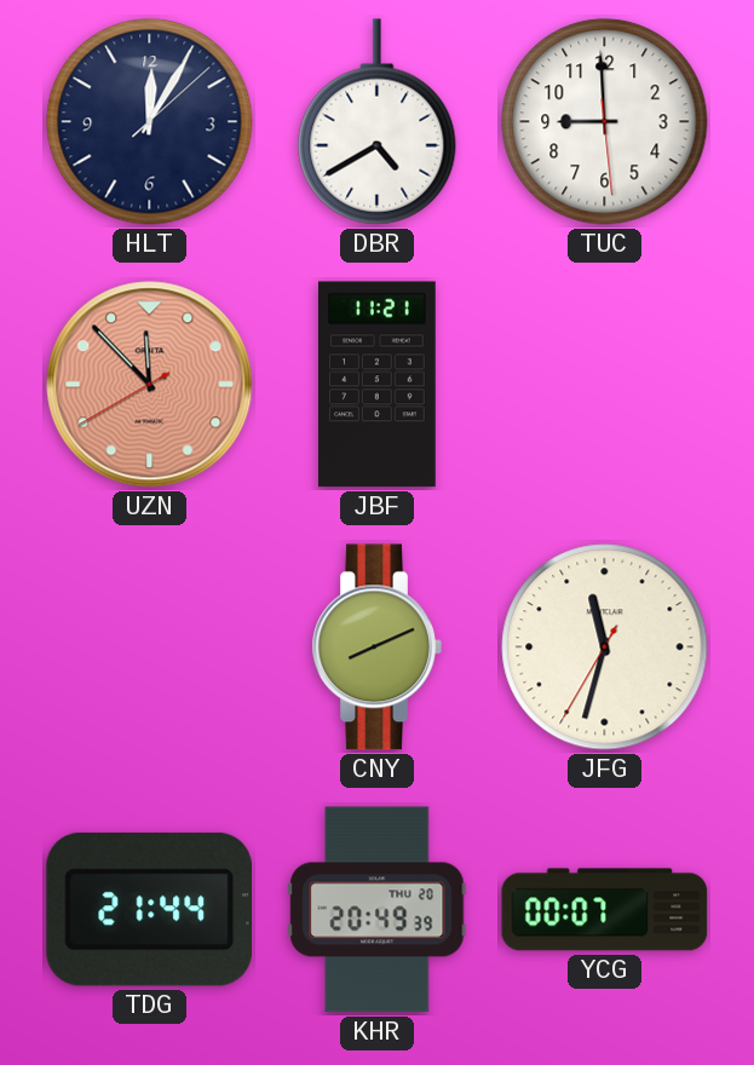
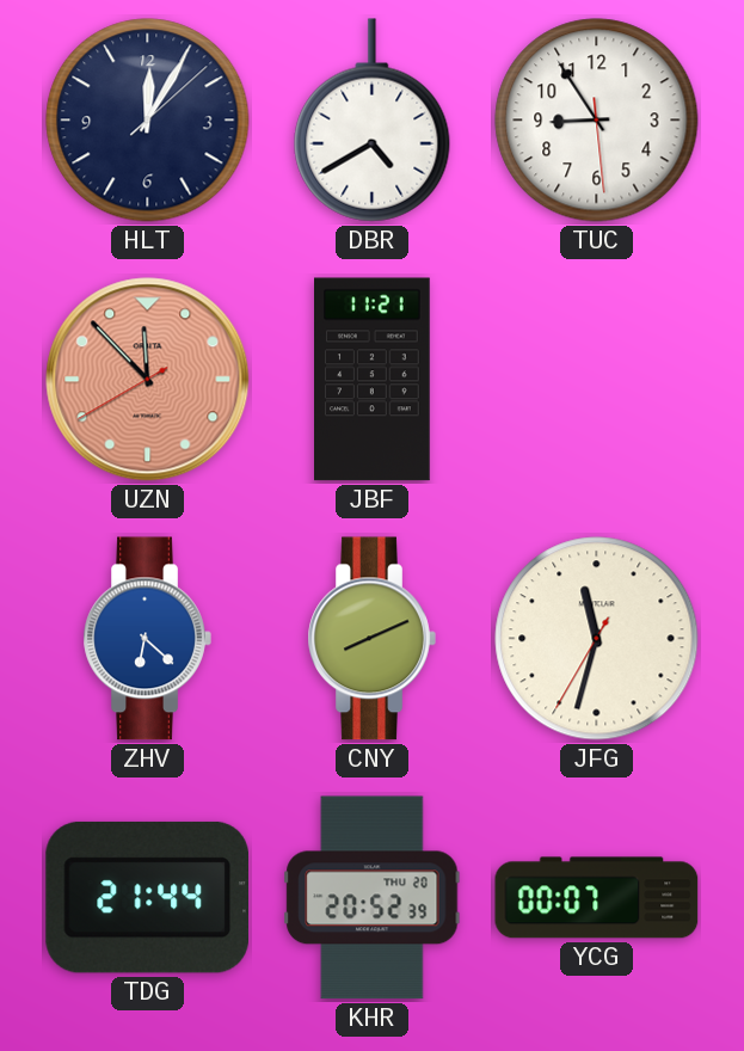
TUC: 8:59 -> 8:54 (597, 121)
ZHV: none -> 6:22 (147, 639)
KHR: 20:49 -> 20:52 (373, 898)
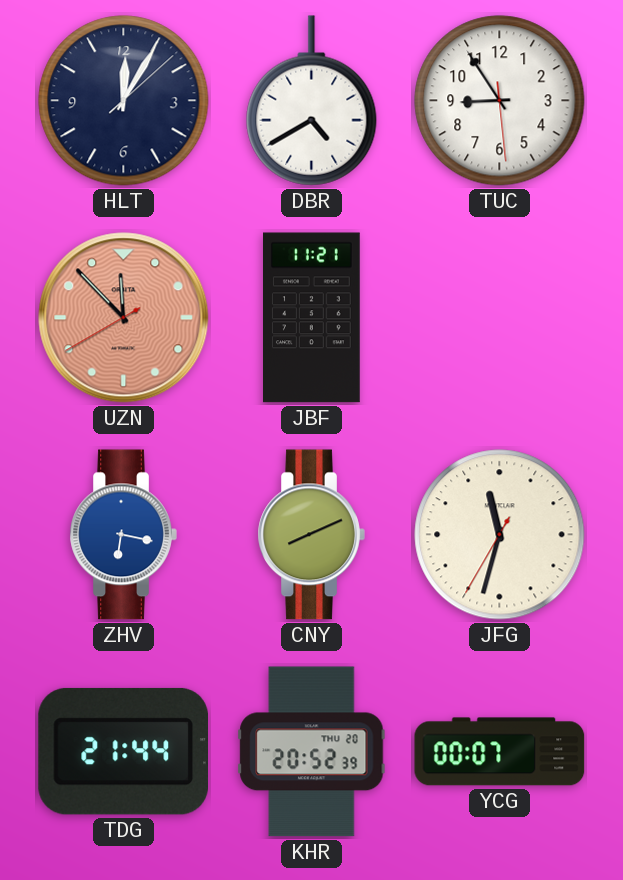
ZHV: 6:22 -> 6:17 (123, 535)
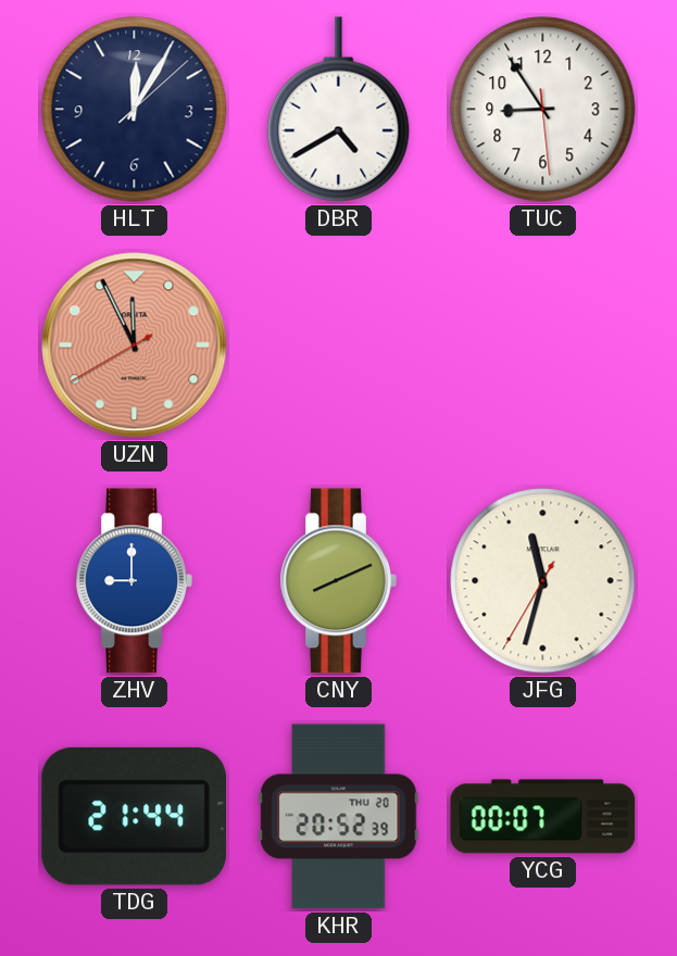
UZN: 11:52 -> 11:55 (135, 345)
JBF: 11:21 -> none (312, 318)
ZHV: 6:17 -> 9:00 (134, 581)
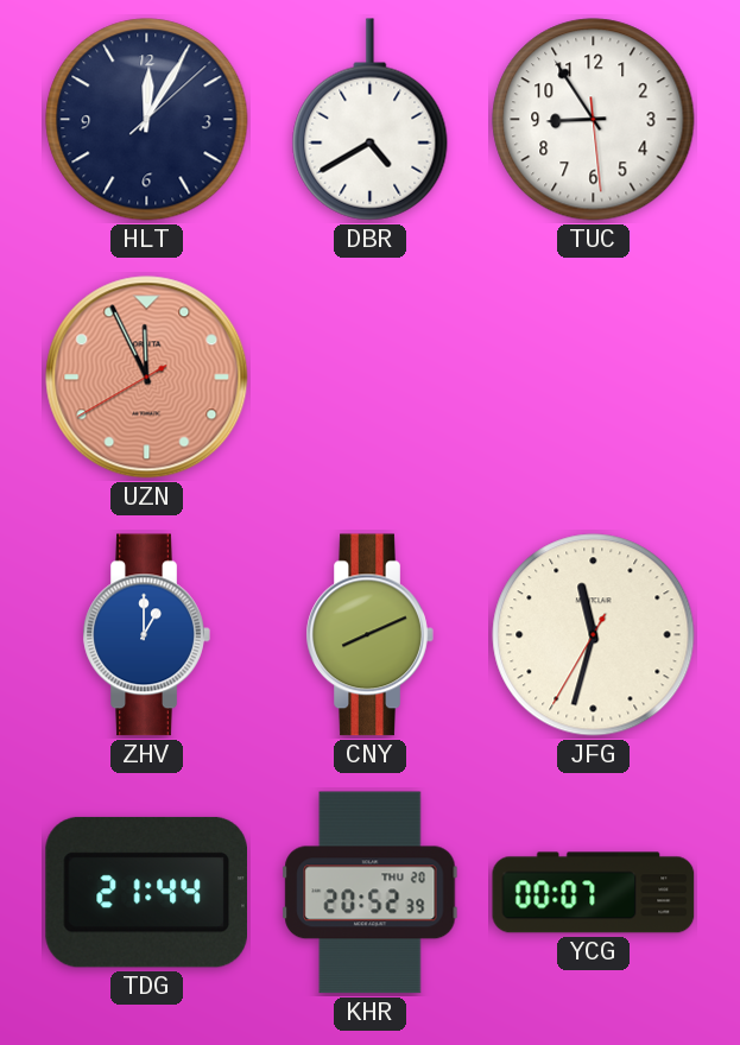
ZHV: 9:00 -> 1:00 (146, 635)
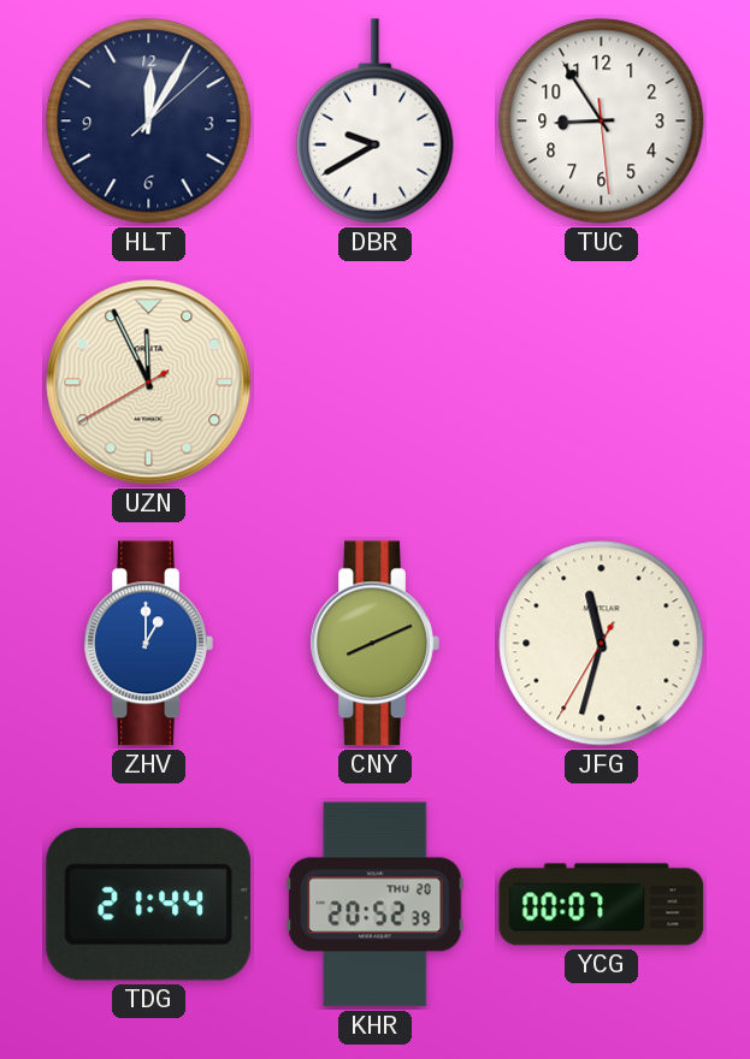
DBR: 4:40 -> 9:40 (376, 122)
UZN dial: salmon -> cream (149, 383)
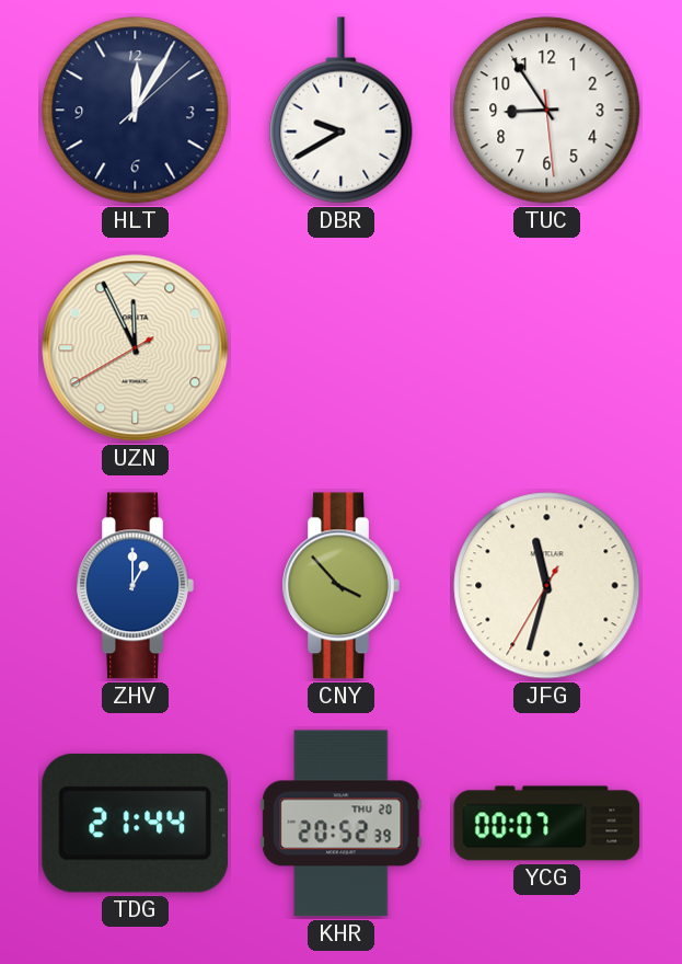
CNY: 8:11 -> 3:53 (340, 586)
